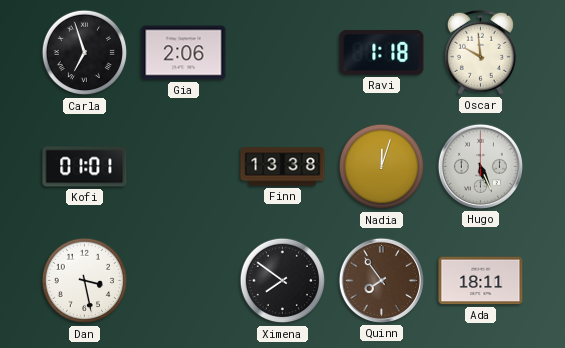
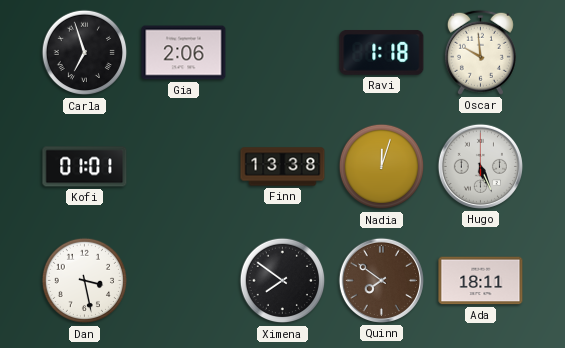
Quinn: 7:54 -> 7:51 (381, 280)
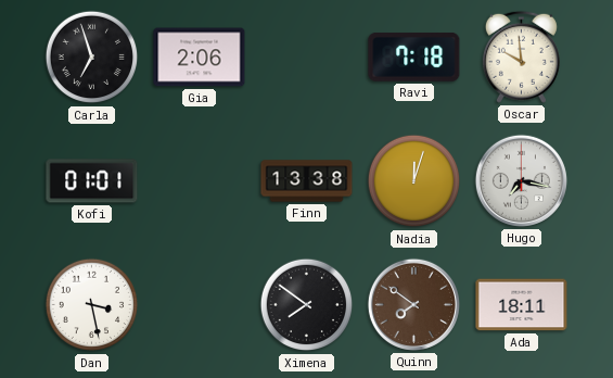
Ravi: 1:18 -> 7:18 (414, 56)
Hugo: 5:26 -> 7:17 (521, 180)
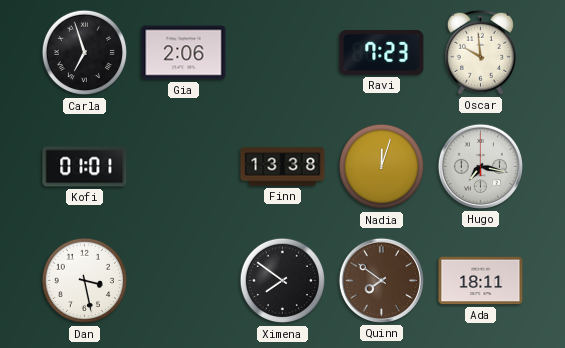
Ravi: 7:18 -> 7:23 (382, 52)
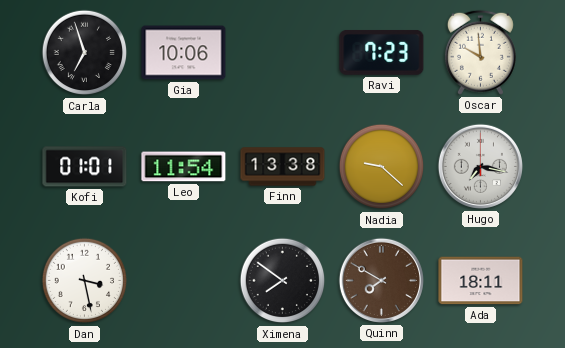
Gia: 2:06 -> 10:06 (184, 53)
Leo: none -> 11:54 (184, 167)
Nadia: 12:03 -> 9:22 (382, 167)
Quinn: 7:51 -> 7:50 (381, 280)
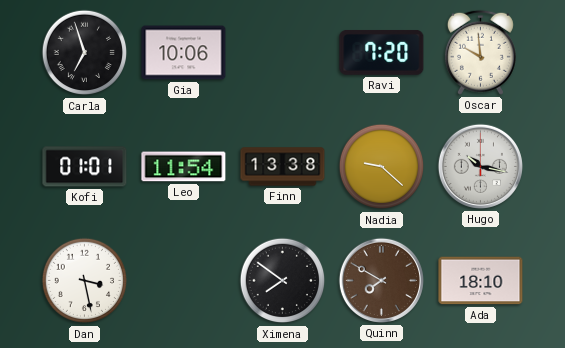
Ravi: 7:23 -> 7:20 (382, 52)
Hugo: 7:17 -> 10:17 (480, 166)
Ada: 18:11 -> 18:10 (481, 281)
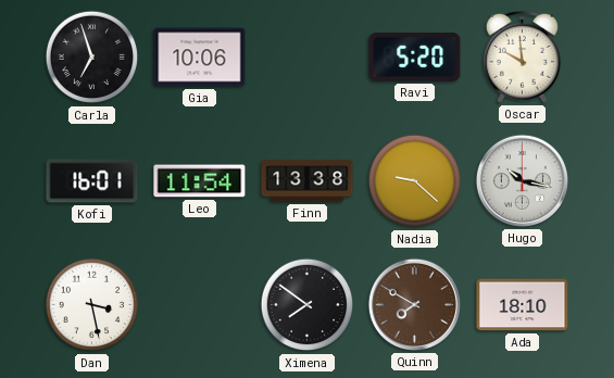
Ravi: 7:20 -> 5:20 (415, 56)
Kofi: 01:01 -> 16:01 (92, 181)
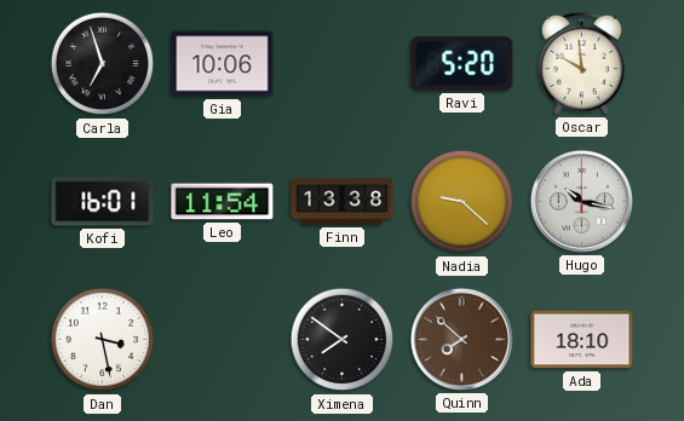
Quinn: 7:50 -> 7:52 (461, 339)
